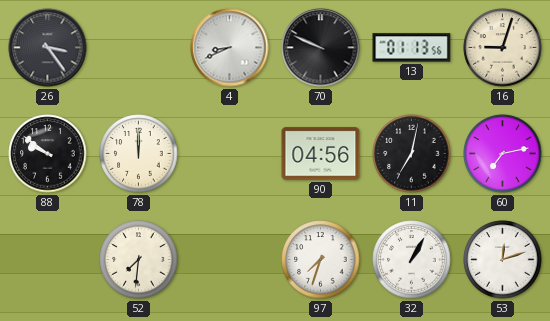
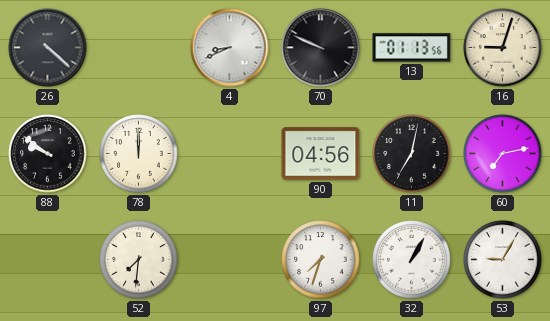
26: 3:24 -> 4:22 (48, 48)
53: 12:12 -> 9:05 (503, 260)
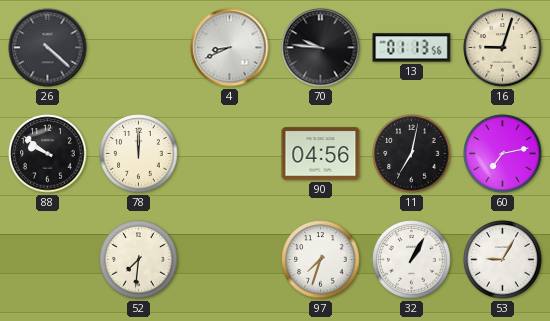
70: 9:49 -> 9:46 (321, 48)
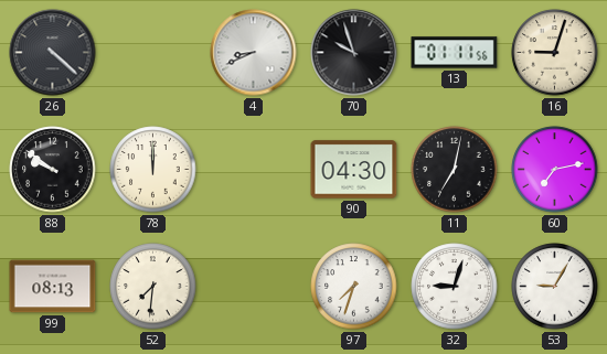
70: 9:46 -> 9:57 (354, 53)
13: 01:13 -> 01:11 (455, 53)
90: 04:56 -> 04:30 (354, 170)
99: none -> 08:13 (53, 287)
32: 1:05 -> 9:03 (455, 287)
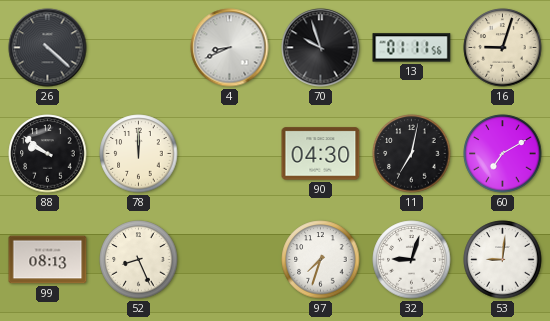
60: 7:13 -> 7:10 (503, 154)
52: 7:31 -> 8:26 (139, 260)
53: 9:05 -> 9:01 (503, 260)
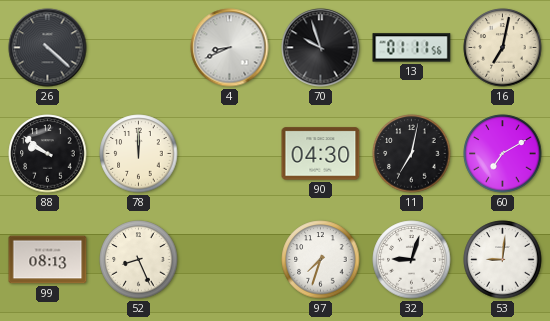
16: 9:03 -> 7:02 (503, 48)
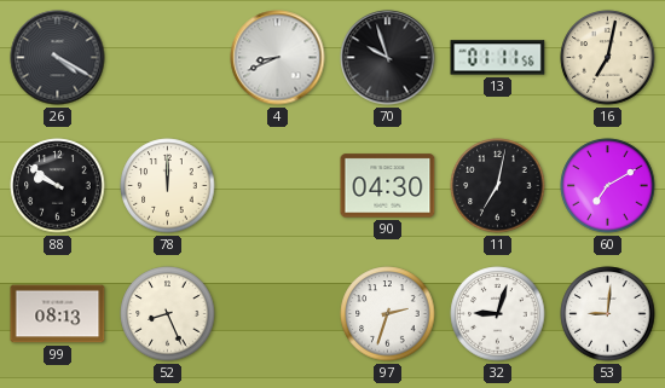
26: 4:22 -> 4:20 (58, 58)
97: 7:33 -> 2:33 (388, 314)
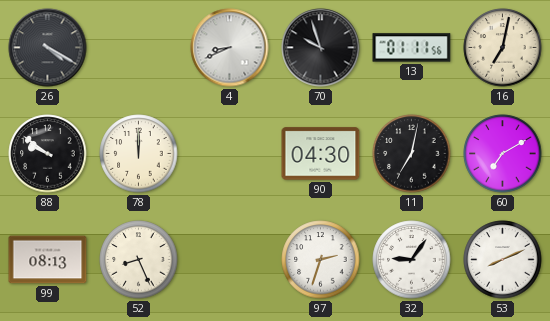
32: 9:03 -> 9:06 (412, 260)
53: 9:01 -> 8:11 (503, 260)
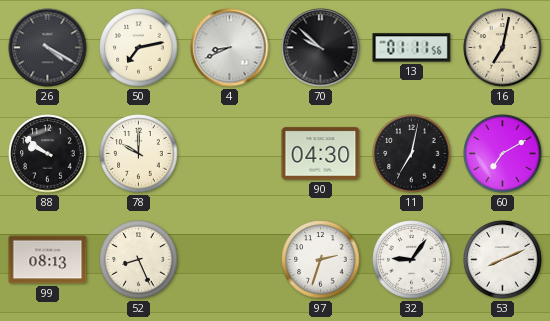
50: none -> 7:13 (139, 48)
70: 9:57 -> 9:52 (321, 48)
78: 12:00 -> 10:00 (139, 154)
